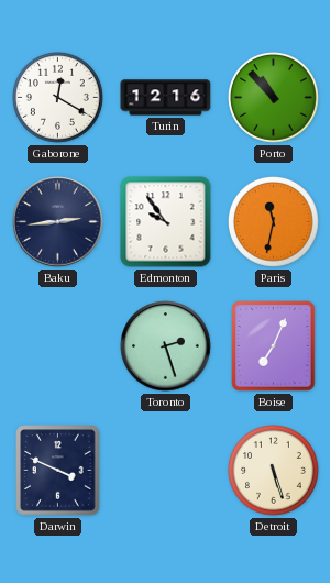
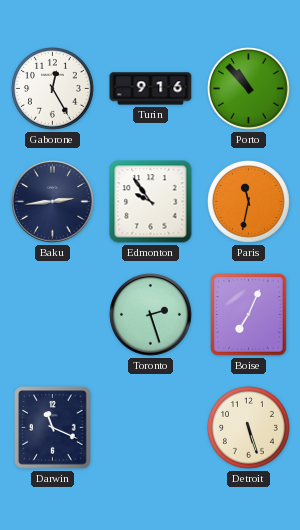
Gaborone: 12:20 -> 12:25 (53, 89)
Turin: 12:16 -> 9:16 (151, 89)
Darwin: 3:49 -> 11:19 (53, 428)
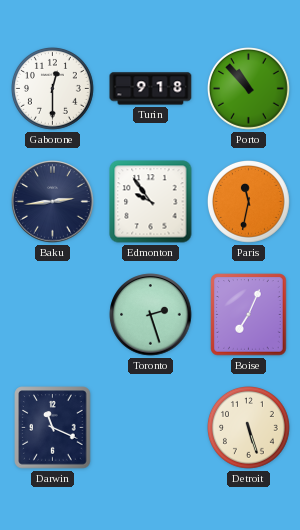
Gaborone: 12:25 -> 12:30 (53, 89)
Turin: 9:16 -> 9:18 (151, 89)
